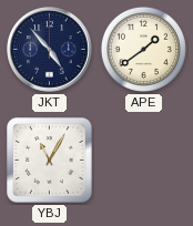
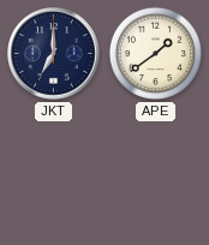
JKT: 4:53 -> 7:00 (54, 54)
YBJ: 11:05 -> none (50, 161)
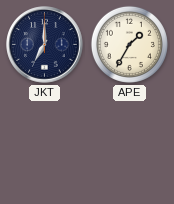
APE: 1:39 -> 1:35 (129, 44)
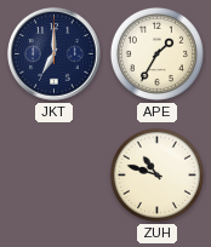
ZUH: none -> 10:48 (156, 174)
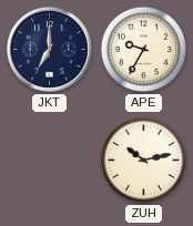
APE: 1:35 -> 9:35 (143, 49)
ZUH: 10:48 -> 10:13 (143, 160)
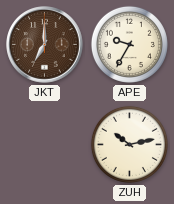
JKT dial: navy -> brown (45, 45)
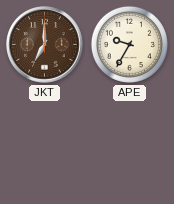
ZUH: 10:13 -> none (129, 144)
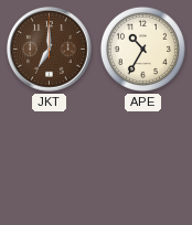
APE: 9:35 -> 10:35 (142, 49)
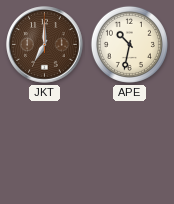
APE: 10:35 -> 10:32 (129, 44)
